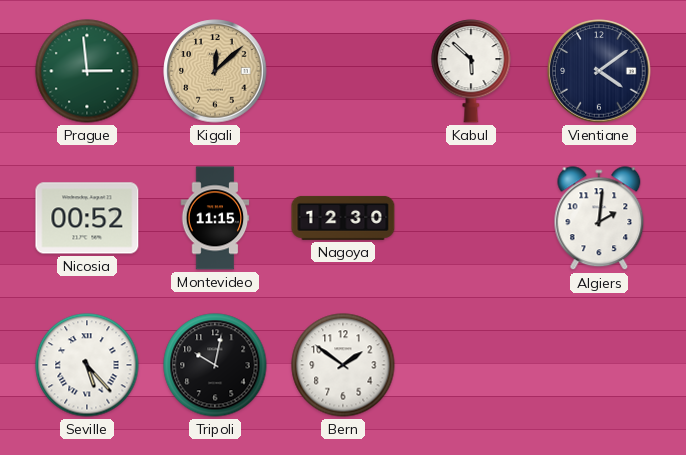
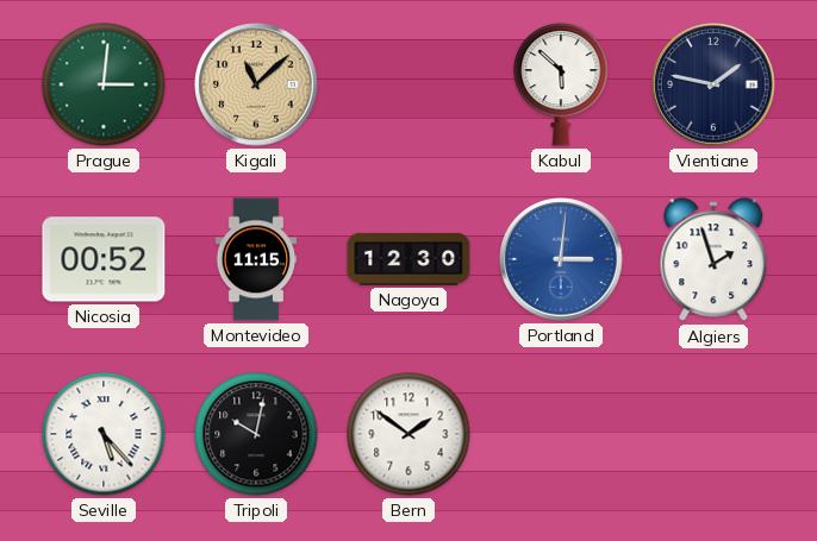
Prague: 2:59 -> 3:01 (104, 84)
Kigali: 12:08 -> 11:08 (256, 84)
Vientiane: 4:09 -> 1:47 (713, 84)
Portland: none -> 3:01 (561, 259)
Algiers: 2:01 -> 1:57 (713, 260)
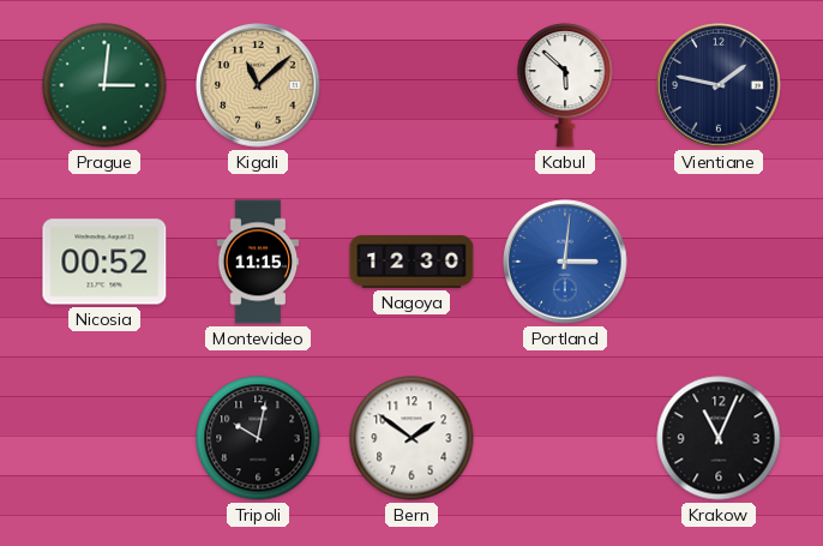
Algiers: 1:57 -> none (713, 260)
Seville: 5:23 -> none (104, 434)
Krakow: none -> 11:04 (719, 438)
